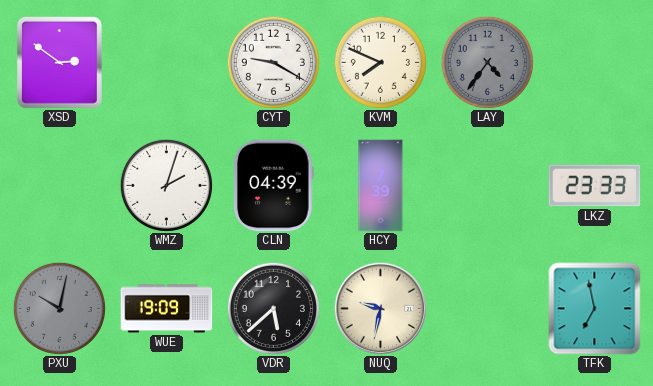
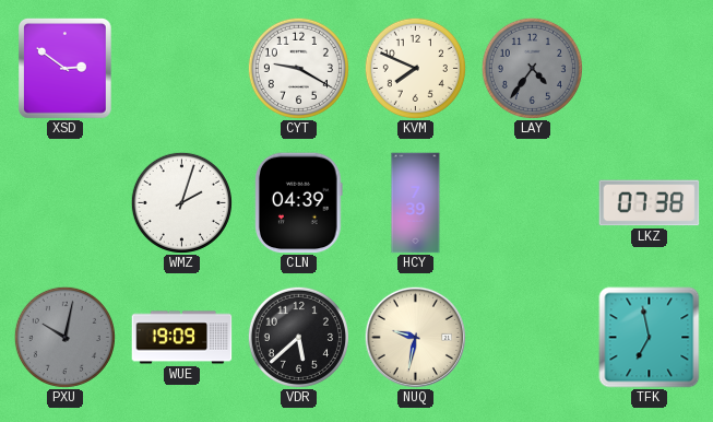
LKZ: 23:33 -> 07:38 (650, 203)
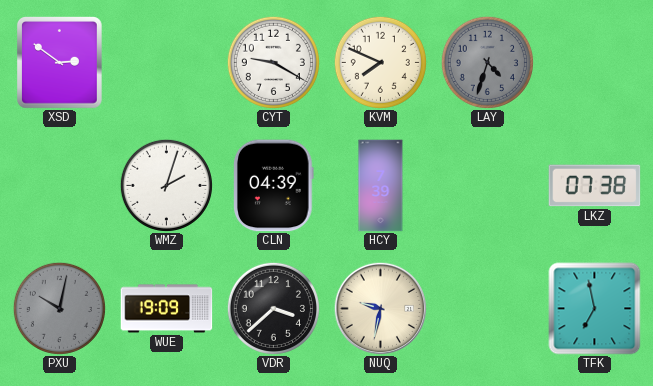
LAY: 4:36 -> 4:33 (487, 62)
VDR: 5:38 -> 3:38 (273, 308)
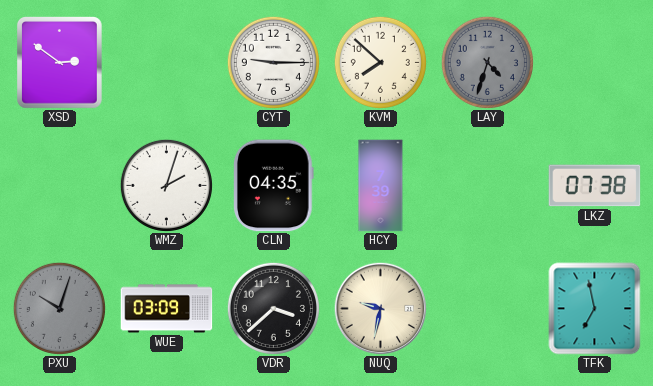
CYT: 9:20 -> 9:15 (273, 62)
KVM: 7:49 -> 7:52 (380, 62)
CLN: 04:39 -> 04:35 (274, 186)
PXU: 10:02 -> 10:03 (59, 308)
WUE: 19:09 -> 03:09 (167, 309)
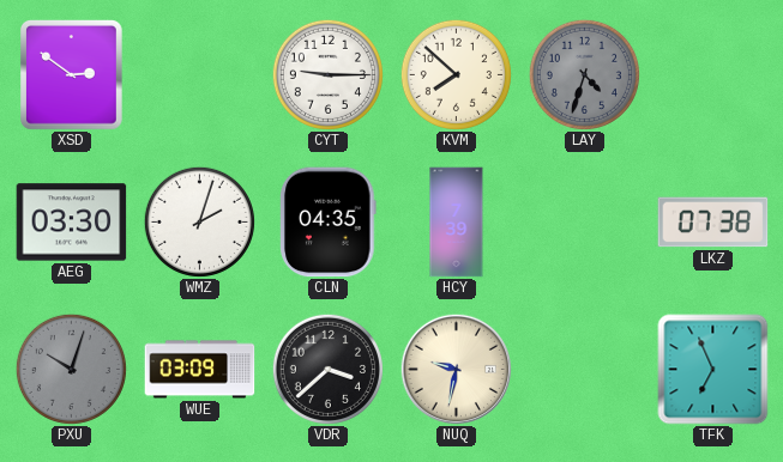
AEG: none -> 03:30 (72, 223)
TFK: 6:58 -> 6:56 (713, 370)
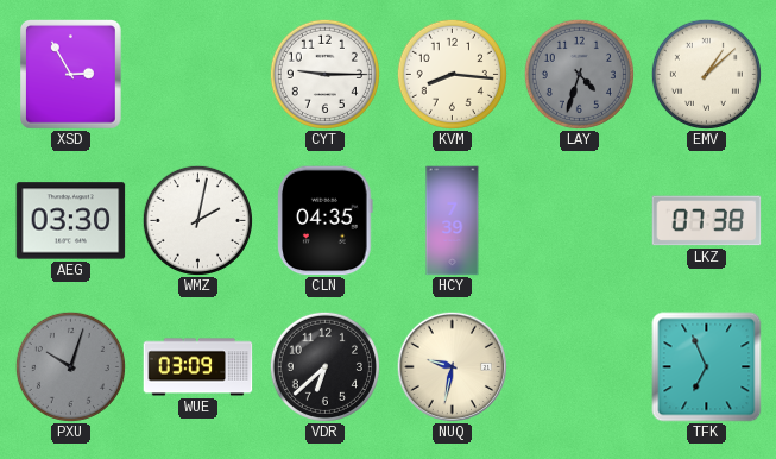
XSD: 2:51 -> 2:55 (71, 75)
KVM: 7:52 -> 8:16 (452, 74)
EMV: none -> 1:08 (706, 74)
WMZ: 2:03 -> 2:02 (197, 220)
VDR: 3:38 -> 6:38 (324, 366)
